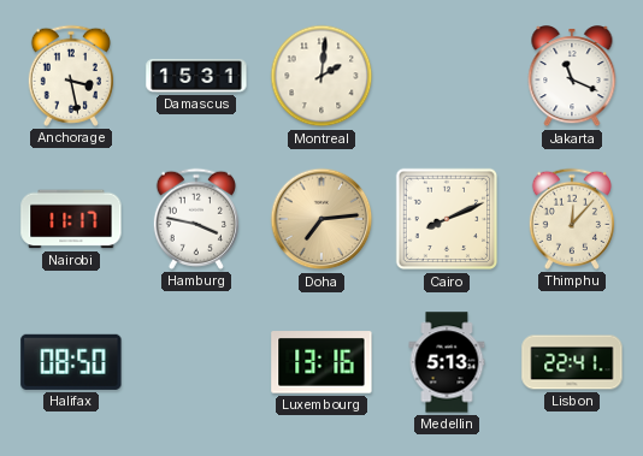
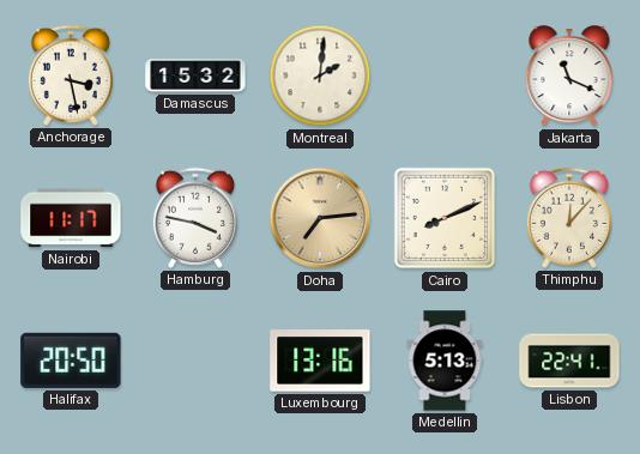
Damascus: 15:31 -> 15:32 (195, 75)
Halifax: 08:50 -> 20:50 (71, 361)
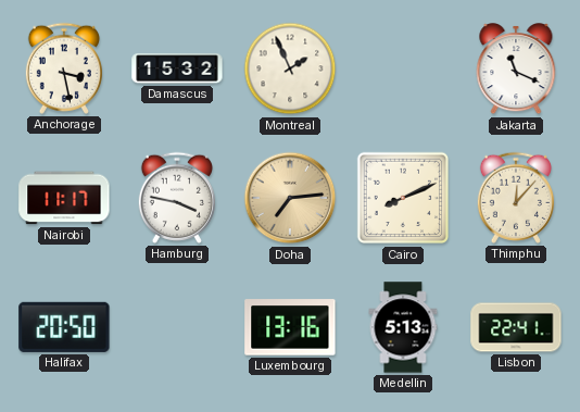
Montreal: 2:01 -> 1:56 (290, 68)
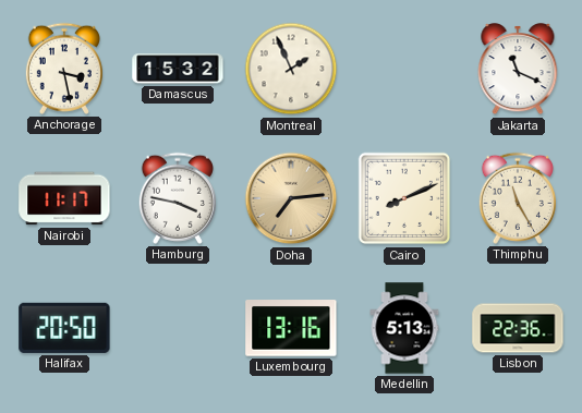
Thimphu: 12:07 -> 11:25 (518, 198)
Lisbon: 22:41 -> 22:36 (518, 328)
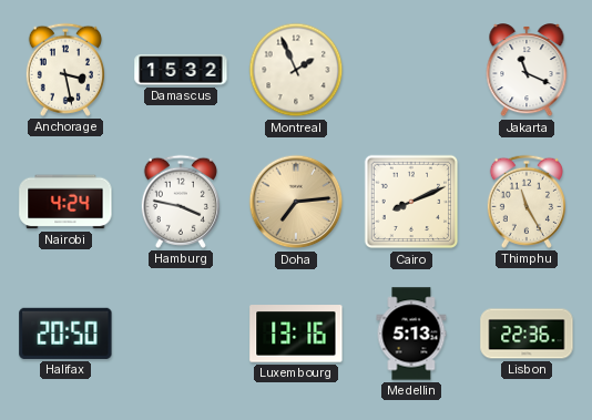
Nairobi: 11:17 -> 4:24 (65, 202)
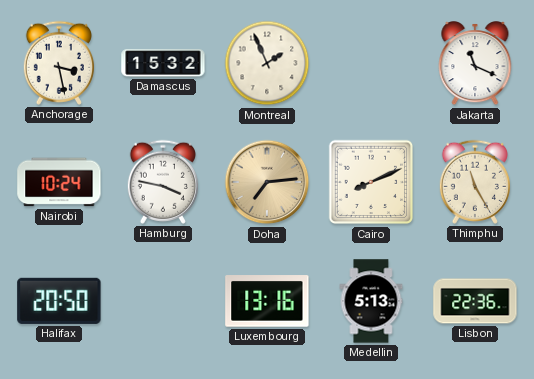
Nairobi: 4:24 -> 10:24 (59, 182)
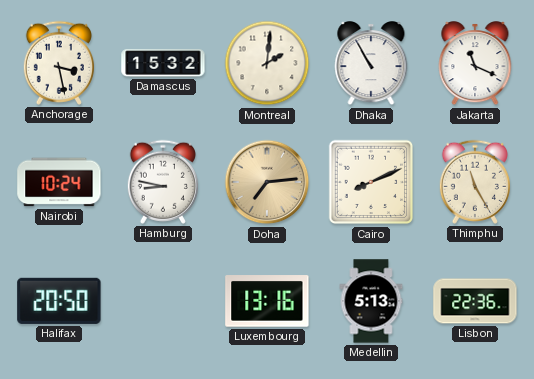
Montreal: 1:56 -> 2:01 (267, 63)
Dhaka: none -> 10:55 (371, 64)
Hamburg: 3:47 -> 8:47 (163, 182)
